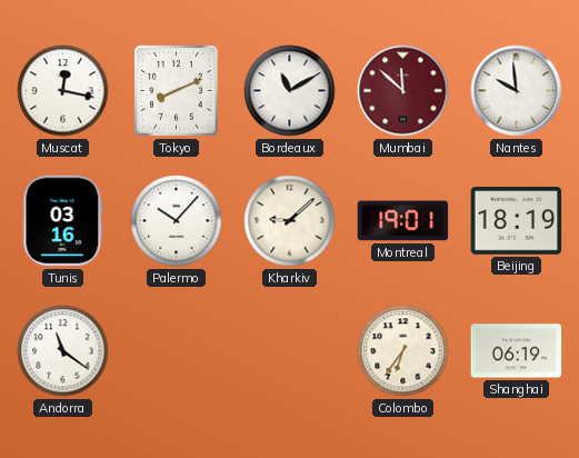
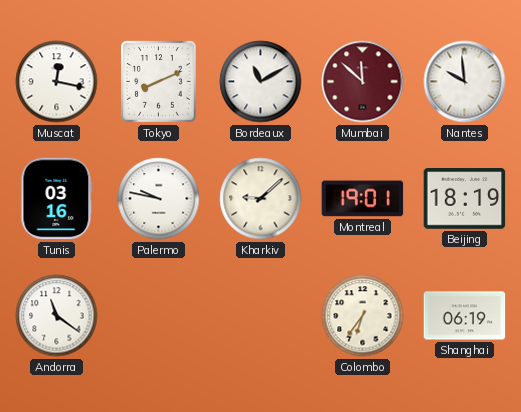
Palermo: 10:07 -> 9:47 (159, 199)
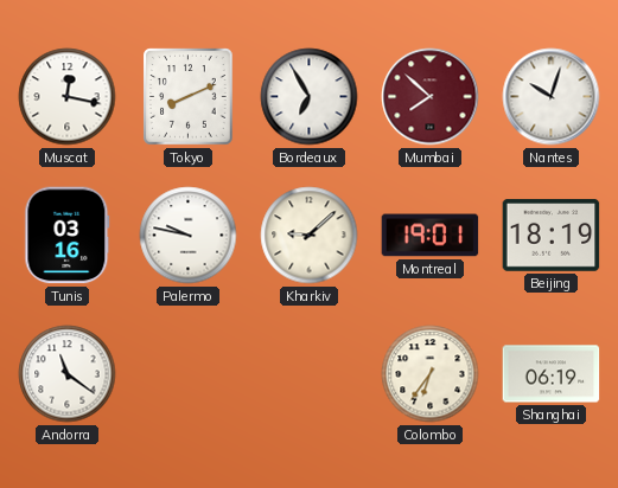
Bordeaux: 11:10 -> 6:55 (310, 97)
Mumbai: 11:52 -> 7:52 (431, 97)
Nantes: 9:59 -> 10:03 (552, 97)
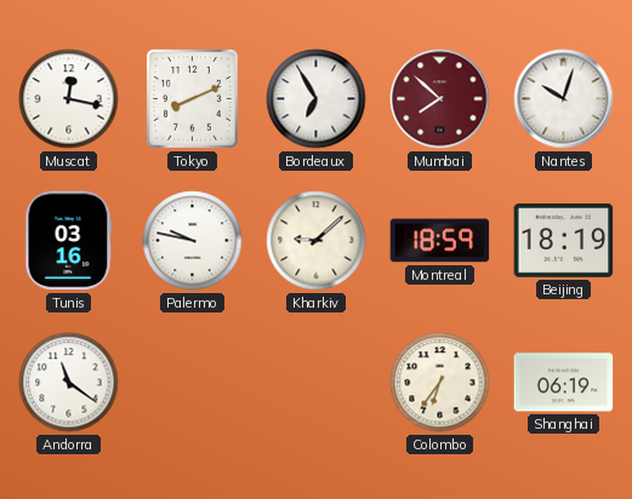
Montreal: 19:01 -> 18:59 (440, 241)
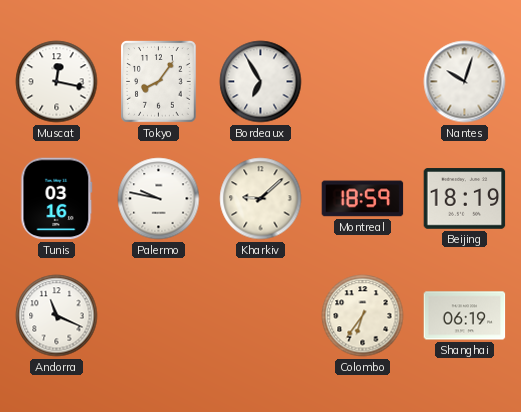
Tokyo: 8:11 -> 8:06 (159, 82)
Mumbai: 7:52 -> none (440, 99)
Andorra: 11:21 -> 11:19 (57, 316)
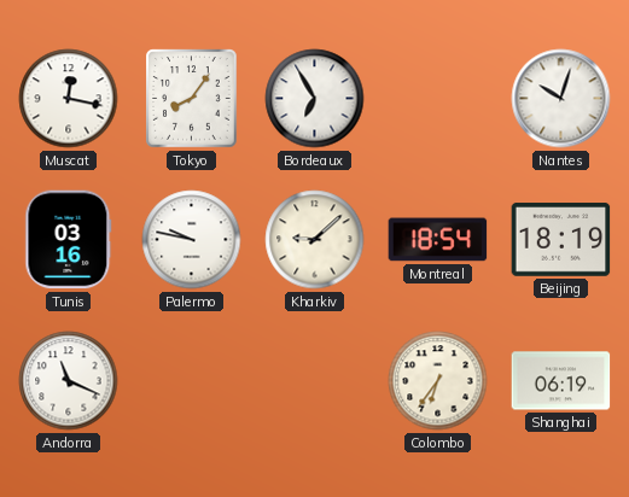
Montreal: 18:59 -> 18:54 (438, 240)
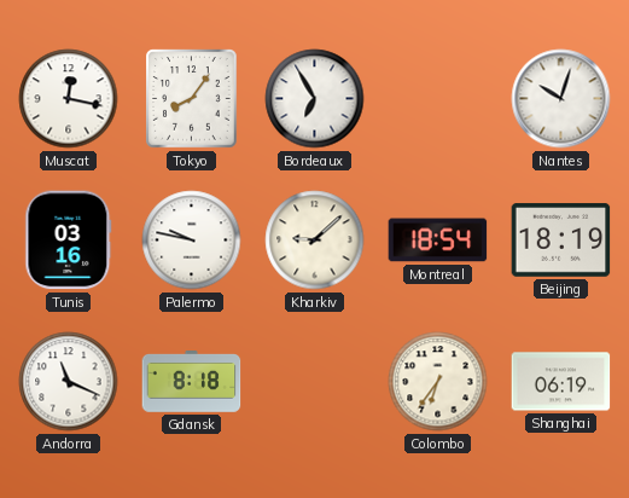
Gdansk: none -> 8:18 (192, 382)
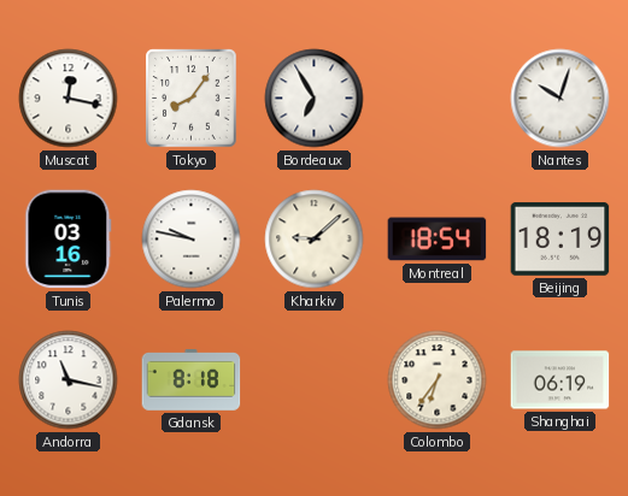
Andorra: 11:19 -> 11:17 (69, 380)
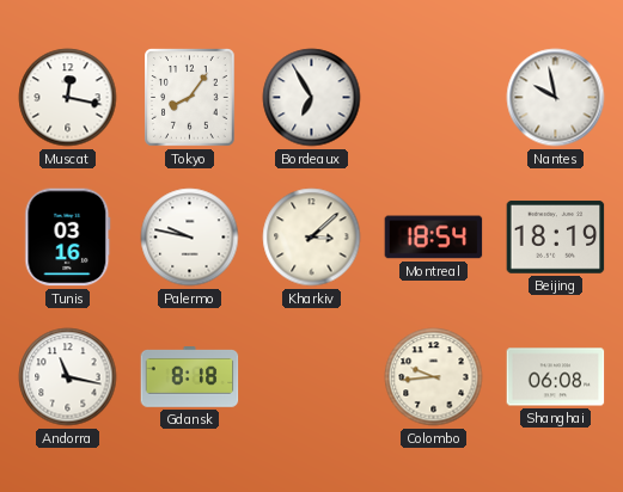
Nantes: 10:03 -> 9:58 (556, 98)
Kharkiv: 9:08 -> 3:08 (312, 238)
Colombo: 6:36 -> 9:44 (434, 377)
Shanghai: 06:19 -> 06:08 (556, 377)
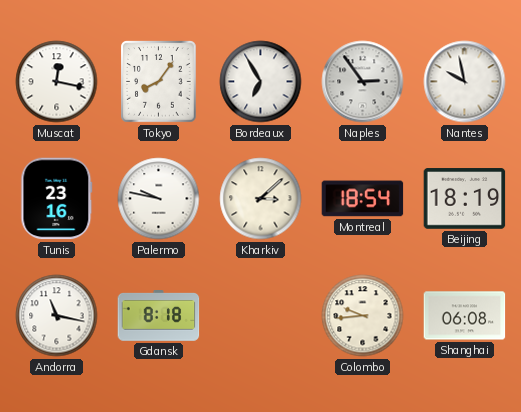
Naples: none -> 2:54 (363, 82)
Tunis: 03:16 -> 23:16 (57, 199)
